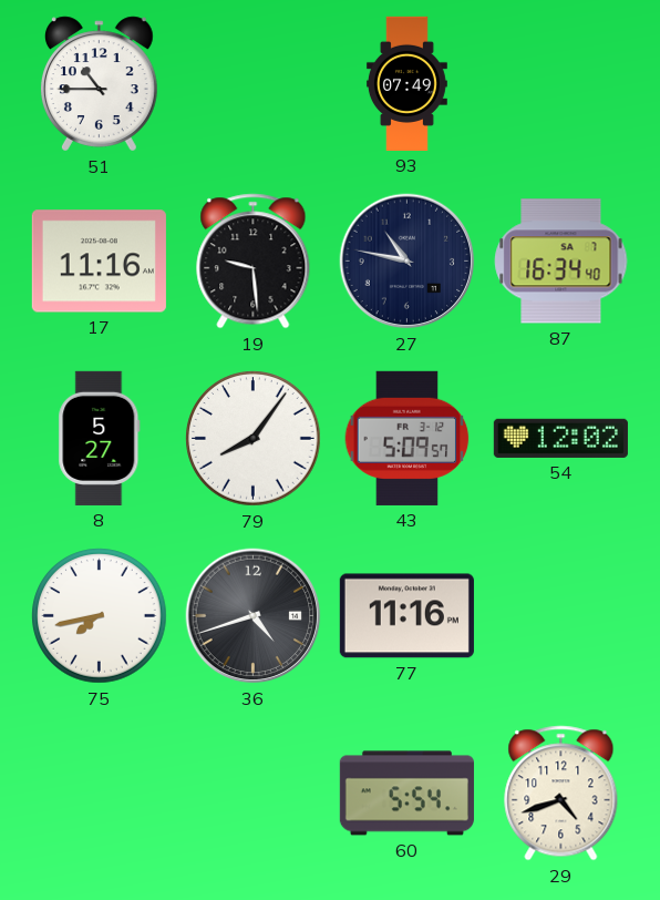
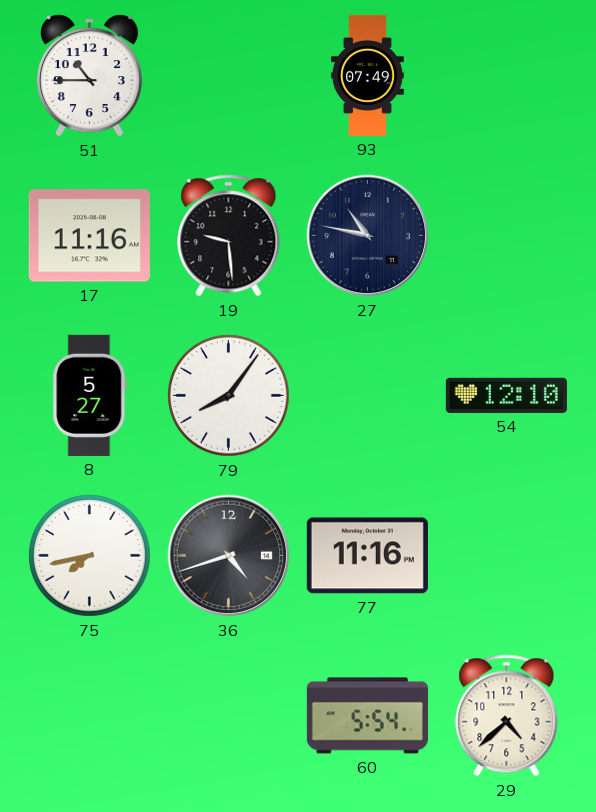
87: 16:34 -> none (561, 262)
43: 5:09 -> none (408, 438)
54: 12:02 -> 12:10 (506, 395)
29: 4:42 -> 4:38 (507, 716)
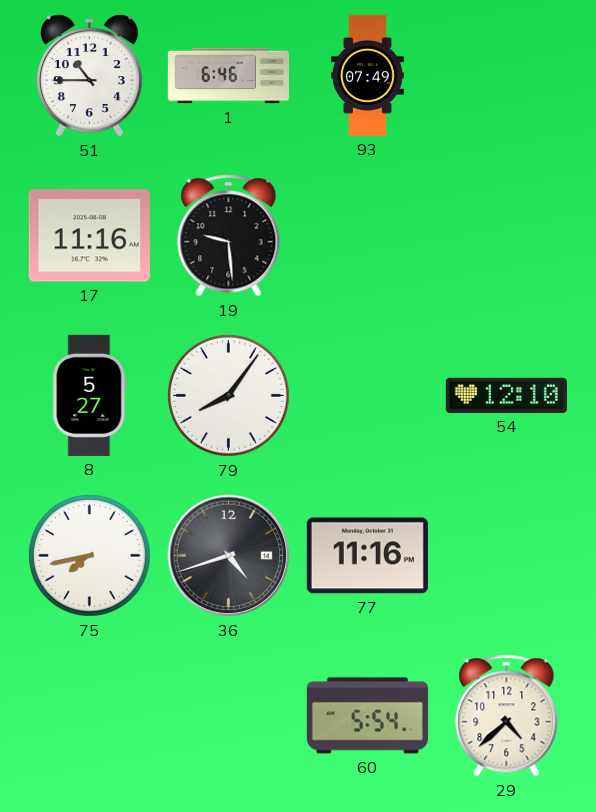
1: none -> 6:46 (228, 76)
27: 10:47 -> none (368, 236)
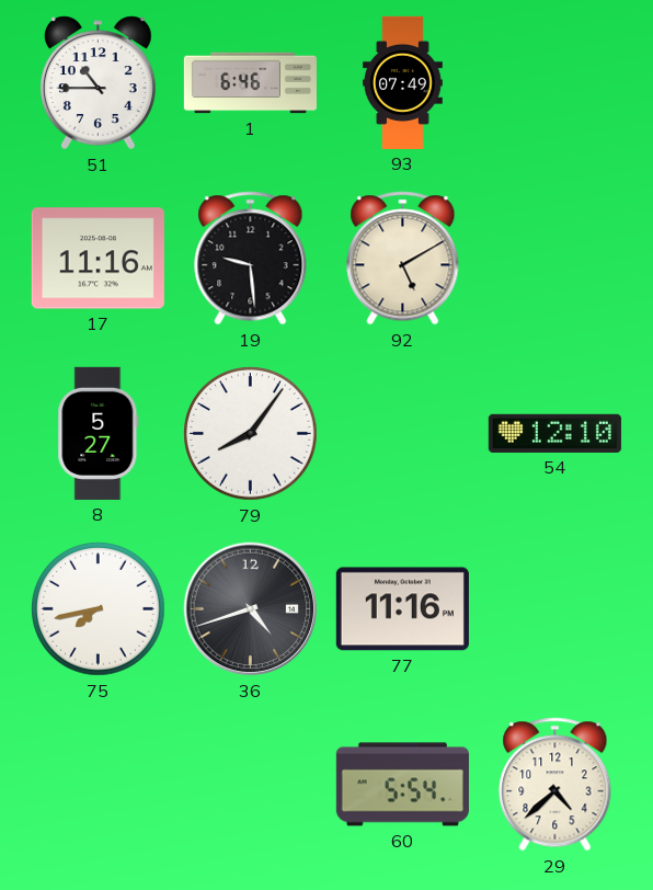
92: none -> 5:10 (403, 259)
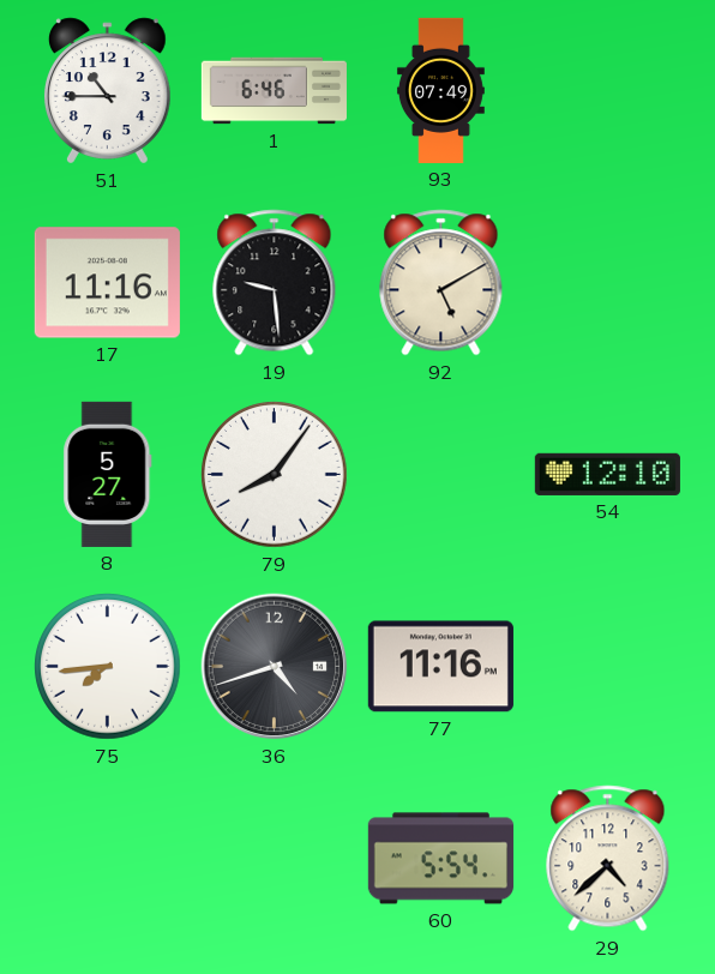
75: 7:43 -> 7:44 (108, 667)
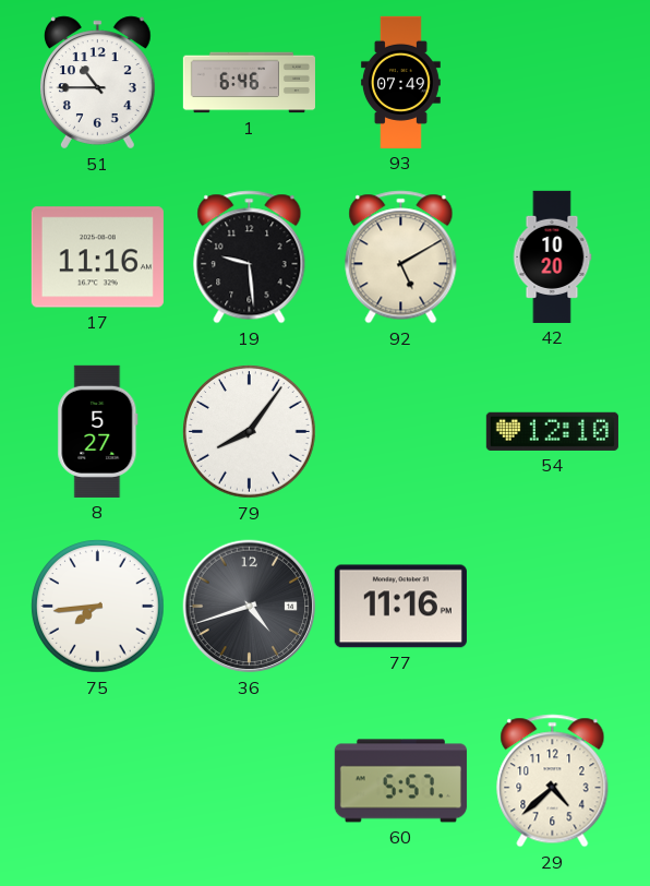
42: none -> 10:20 (552, 256)
60: 5:54 -> 5:57 (400, 781)
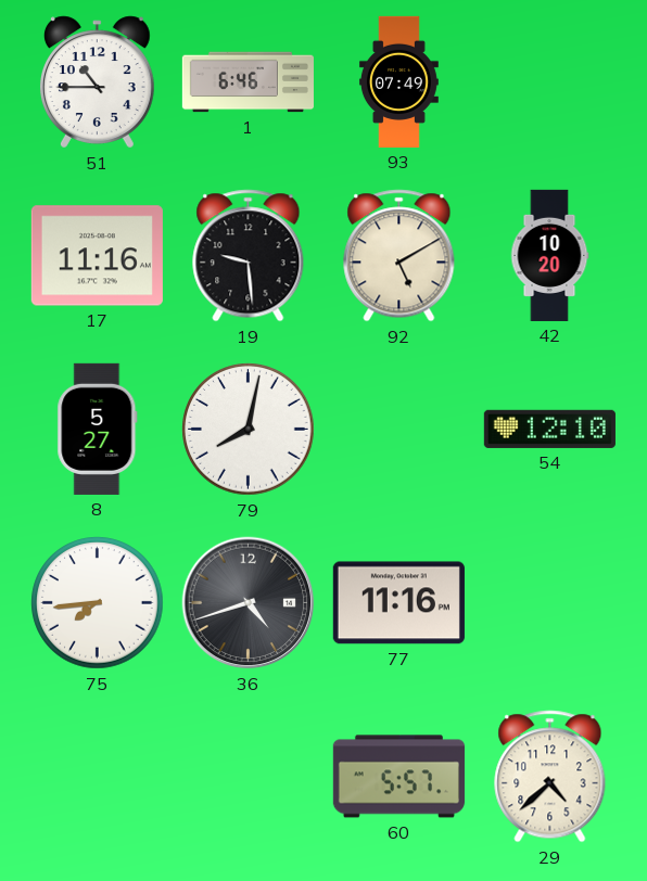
79: 8:06 -> 8:02 (249, 430)
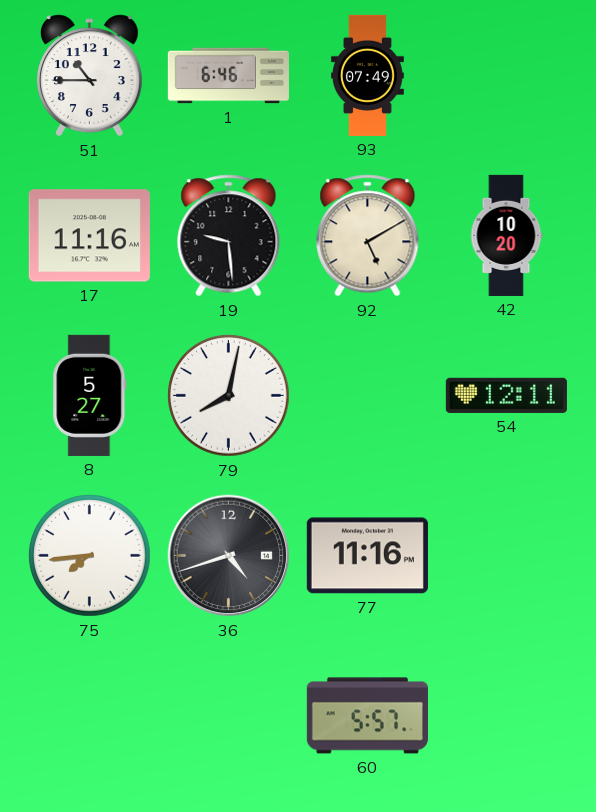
54: 12:10 -> 12:11 (506, 395)
29: 4:38 -> none (550, 777)
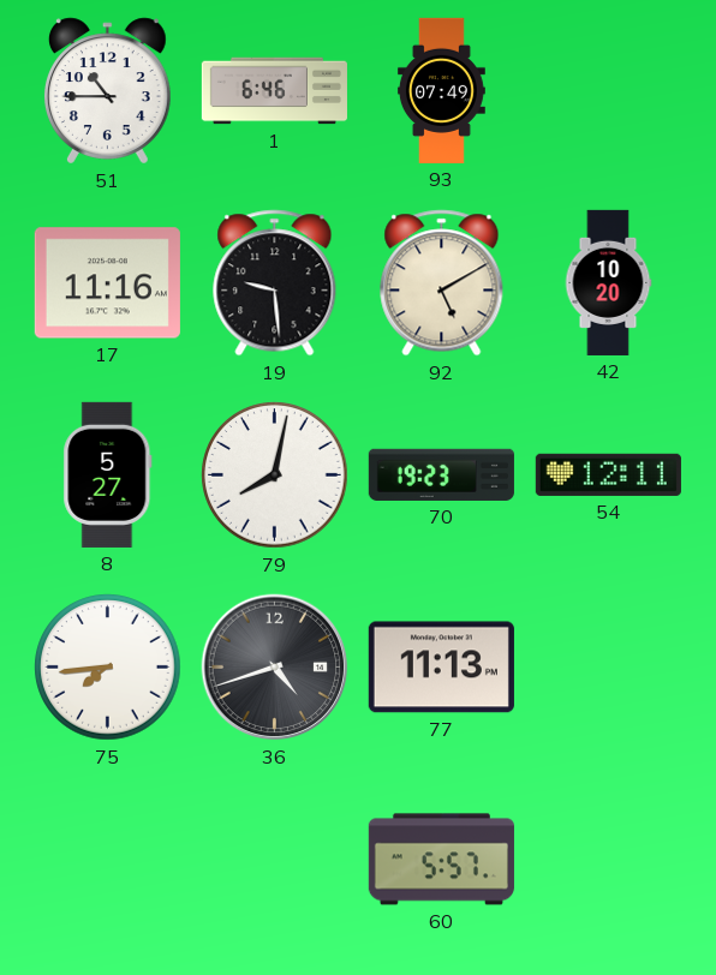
70: none -> 19:23 (441, 474)
77: 11:16 -> 11:13 (441, 668)
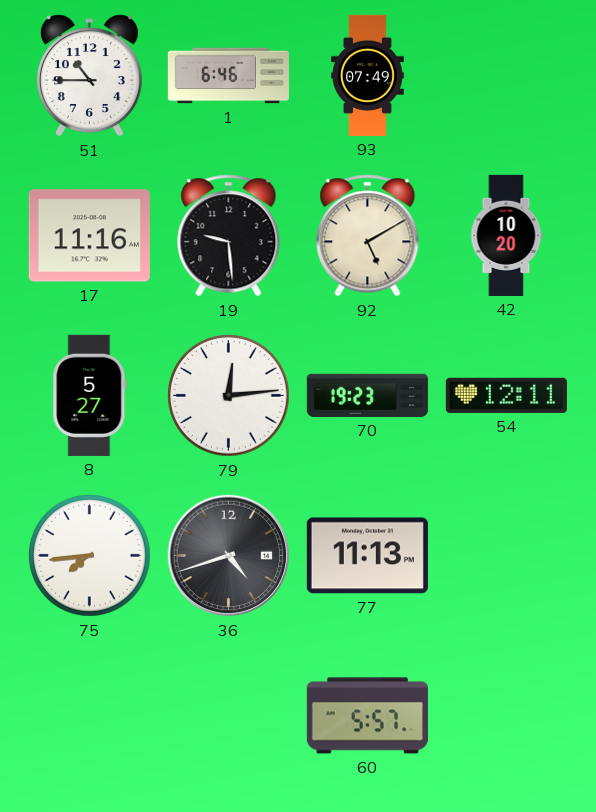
79: 8:02 -> 12:14 (229, 396)
